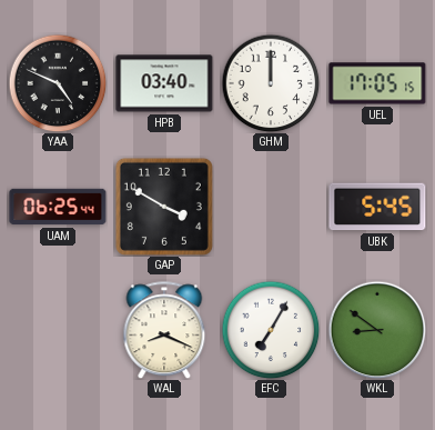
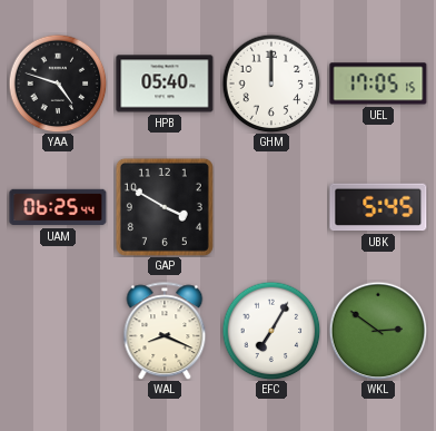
YAA: 4:49 -> 4:48 (58, 84)
HPB: 03:40 -> 05:40 (165, 84)
WKL: 8:51 -> 2:51 (378, 331)
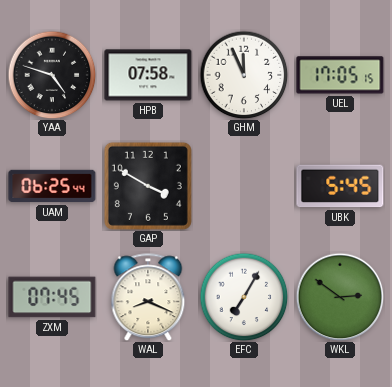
HPB: 05:40 -> 07:58 (148, 75)
GHM: 12:00 -> 11:56 (244, 75)
ZXM: none -> 07:45 (52, 297)
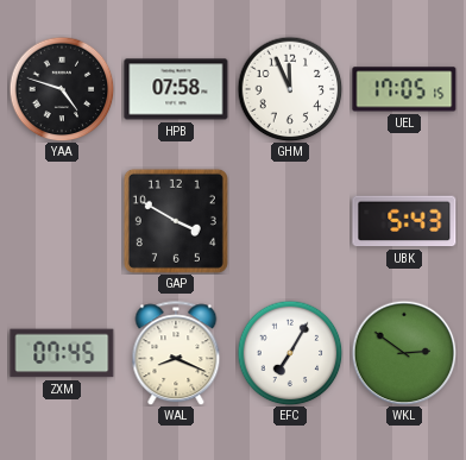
UAM: 06:25 -> none (52, 186)
UBK: 5:45 -> 5:43 (404, 221)
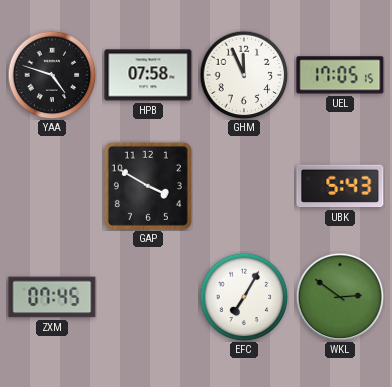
WAL: 8:19 -> none (176, 353)
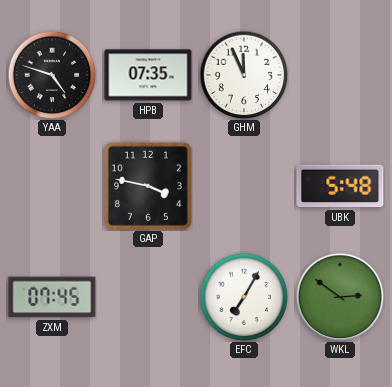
HPB: 07:58 -> 07:35 (148, 75)
UEL: 17:05 -> none (340, 75)
GAP: 3:50 -> 3:47 (148, 186)
UBK: 5:43 -> 5:48 (340, 186)
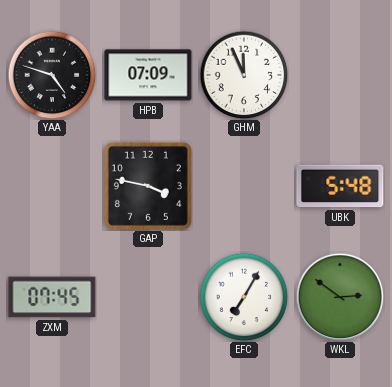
HPB: 07:35 -> 07:09 (148, 75)
